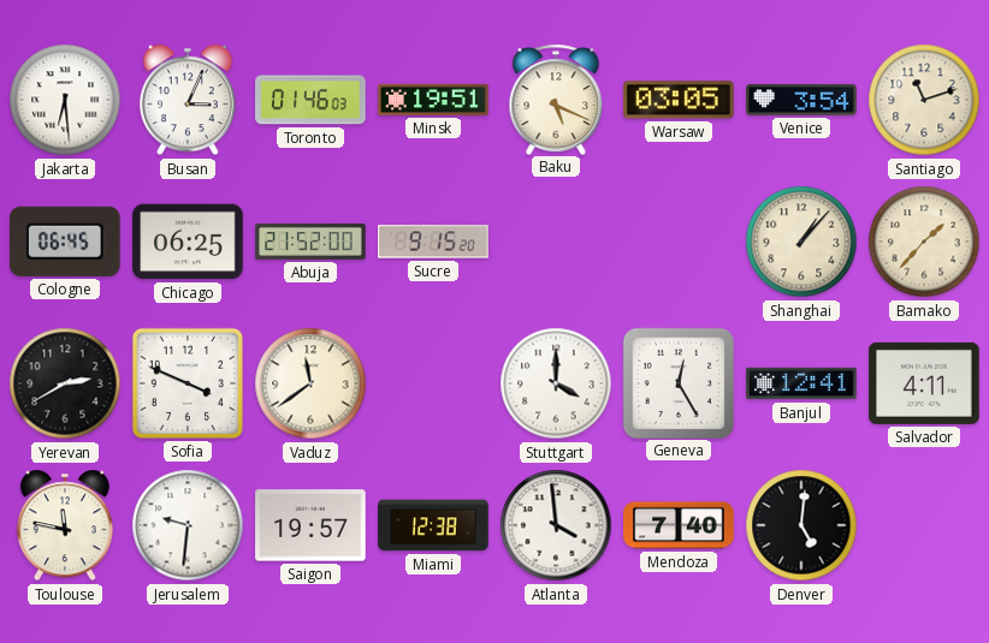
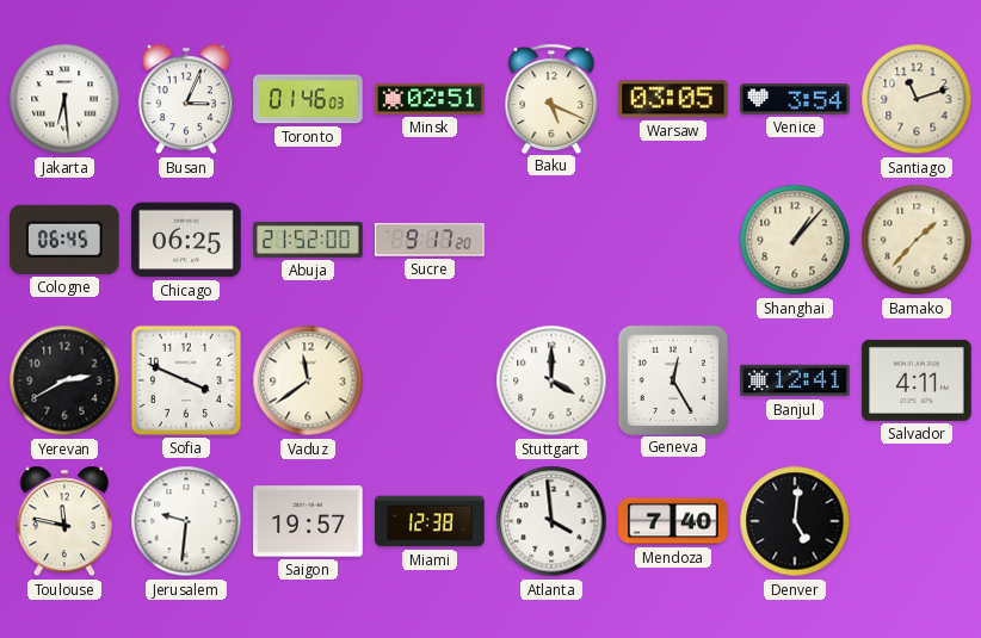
Minsk: 19:51 -> 02:51 (430, 99)
Sucre: 9:15 -> 9:17 (430, 240)
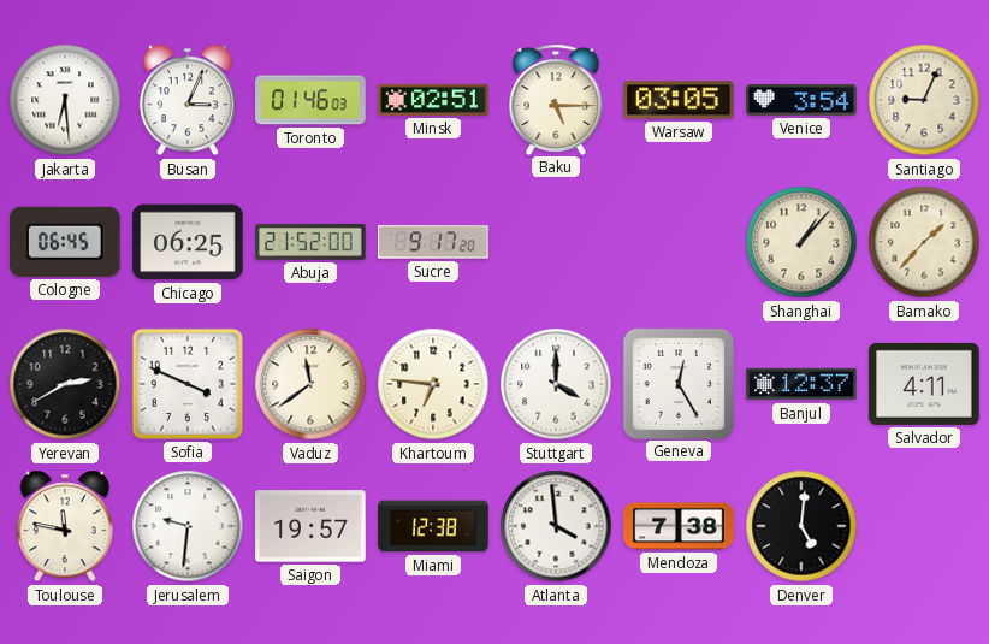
Baku: 5:19 -> 5:15 (556, 99)
Santiago: 11:12 -> 9:04 (924, 100)
Khartoum: none -> 6:46 (433, 384)
Banjul: 12:41 -> 12:37 (801, 384)
Mendoza: 7:40 -> 7:38 (679, 526)
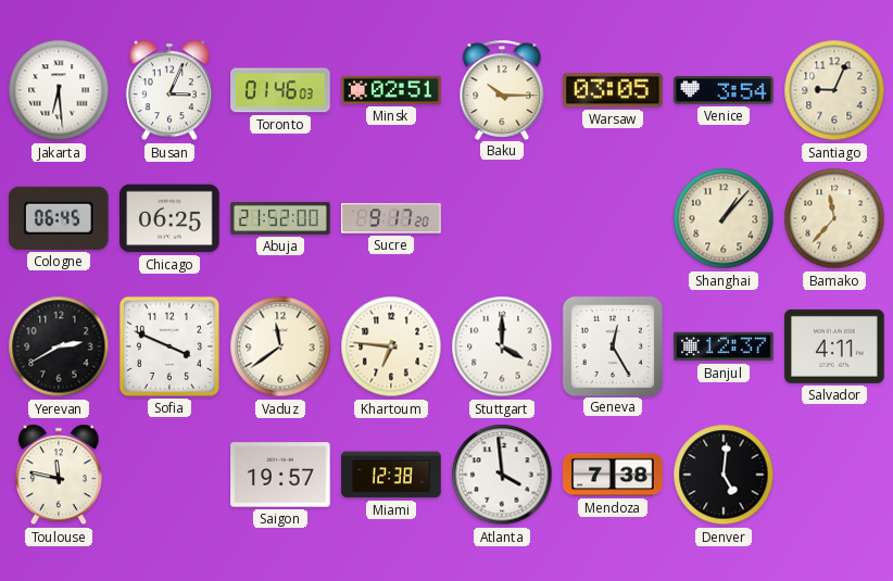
Baku: 5:15 -> 10:15 (502, 89)
Bamako: 1:37 -> 11:37 (834, 218)
Jerusalem: 9:31 -> none (188, 526)
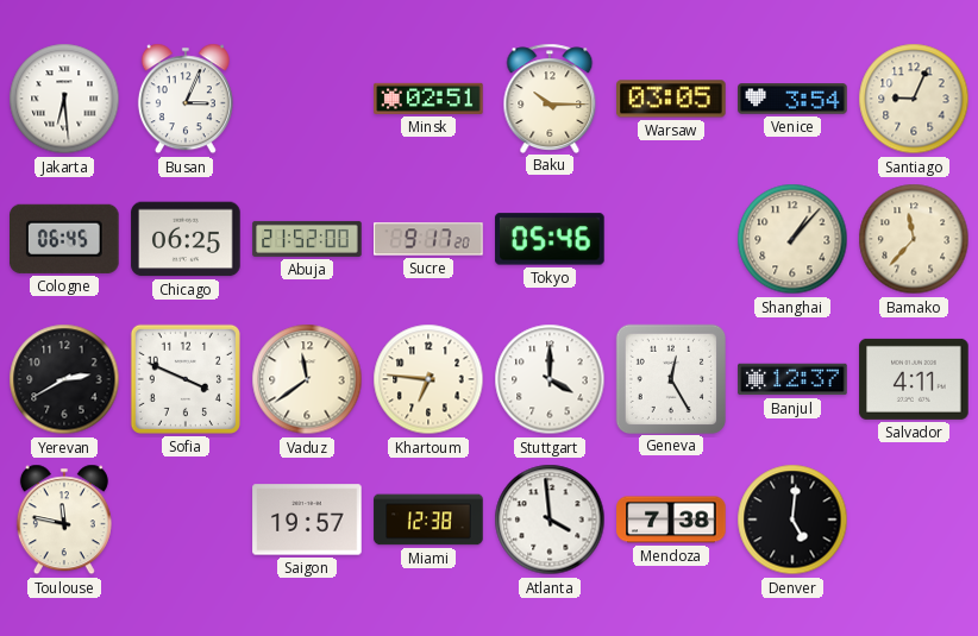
Toronto: 01:46 -> none (280, 90)
Tokyo: none -> 05:46 (550, 239)
